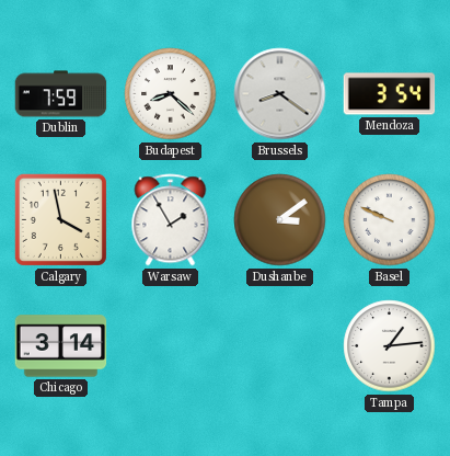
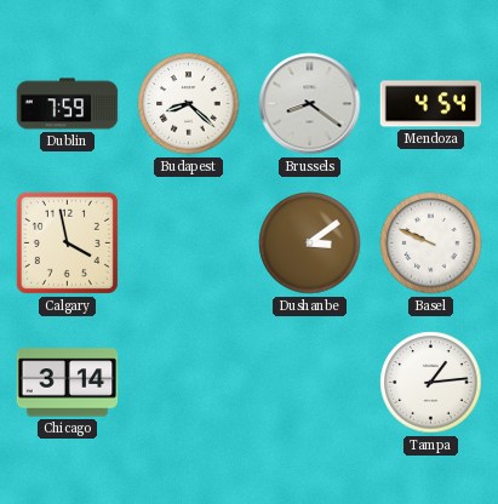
Mendoza: 3:54 -> 4:54 (431, 104)
Warsaw: 1:55 -> none (171, 220)
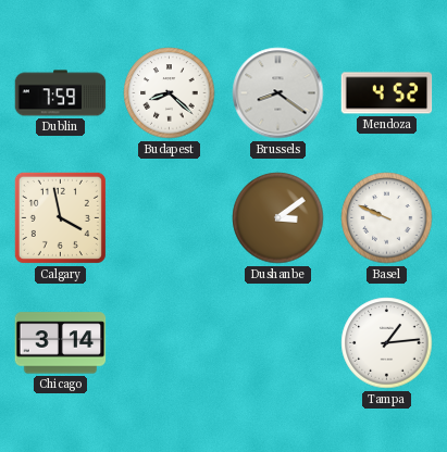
Mendoza: 4:54 -> 4:52 (387, 93)
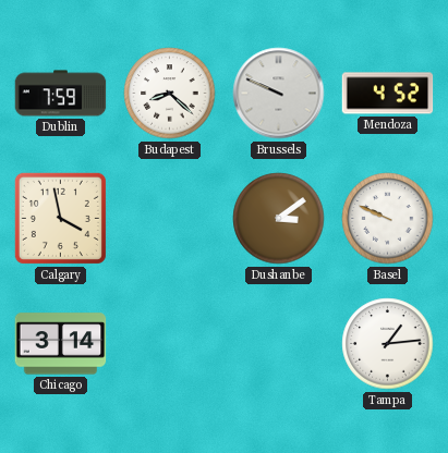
Brussels: 8:21 -> 9:49 (279, 94)
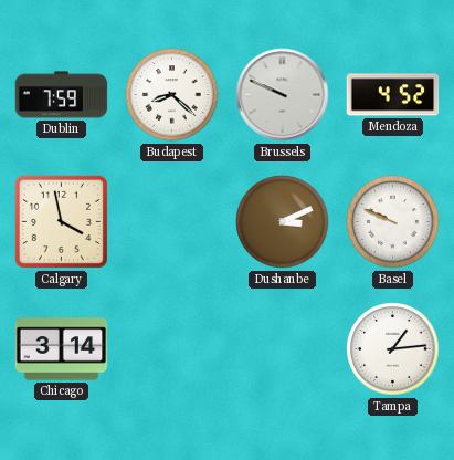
Dushanbe: 3:09 -> 3:11 (283, 222)
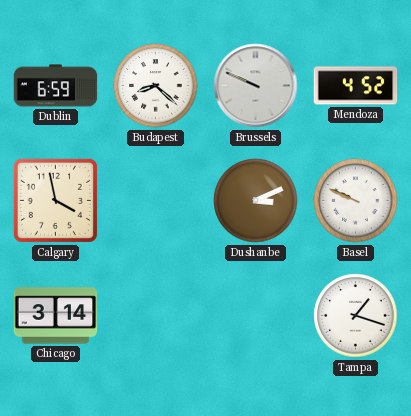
Dublin: 7:59 -> 6:59 (56, 86)
Tampa: 1:14 -> 1:18 (356, 316)
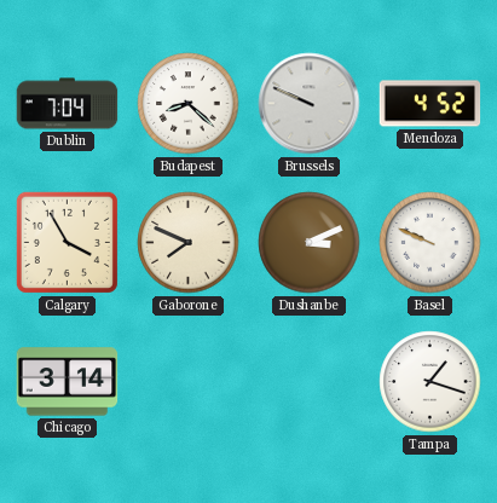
Dublin: 6:59 -> 7:04 (68, 104)
Calgary: 3:58 -> 3:55 (67, 242)
Gaborone: none -> 7:49 (189, 243)
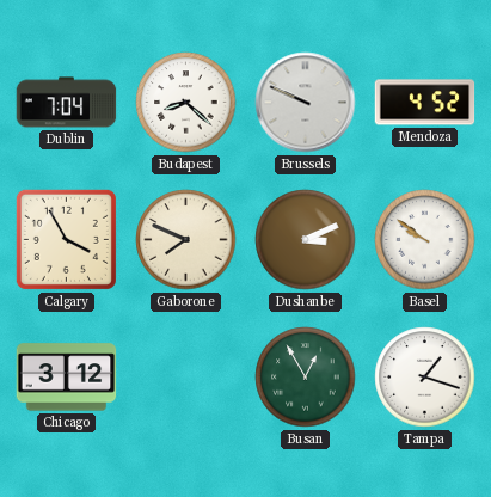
Basel: 9:49 -> 9:51 (425, 240)
Chicago: 3:14 -> 3:12 (67, 378)
Busan: none -> 12:55 (306, 378)
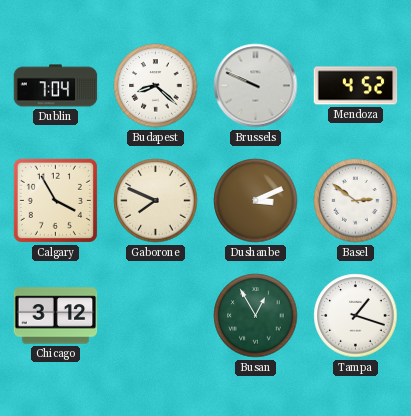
Basel: 9:51 -> 2:51 (356, 201)
